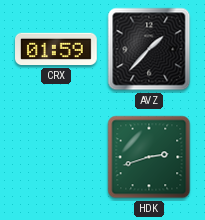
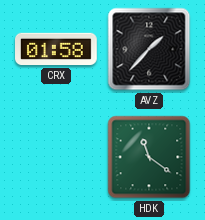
CRX: 01:59 -> 01:58 (57, 49)
HDK: 2:42 -> 11:21 (149, 157)
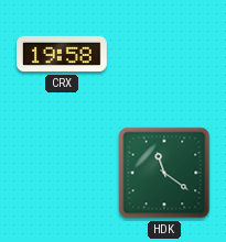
CRX: 01:58 -> 19:58 (63, 54)
AVZ: 1:37 -> none (149, 49)
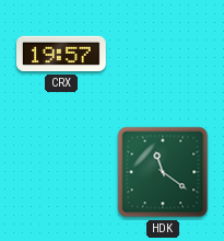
CRX: 19:58 -> 19:57 (62, 54)
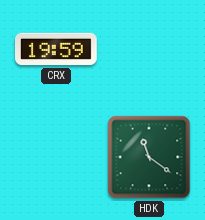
CRX: 19:57 -> 19:59 (57, 49)
